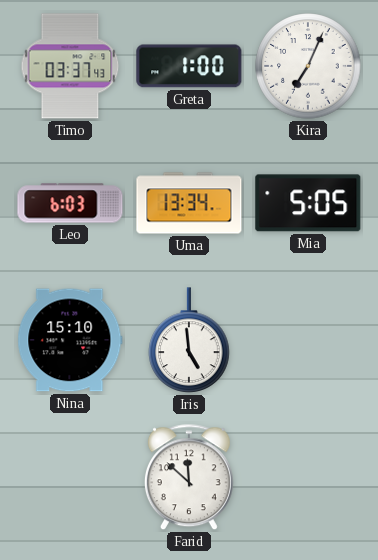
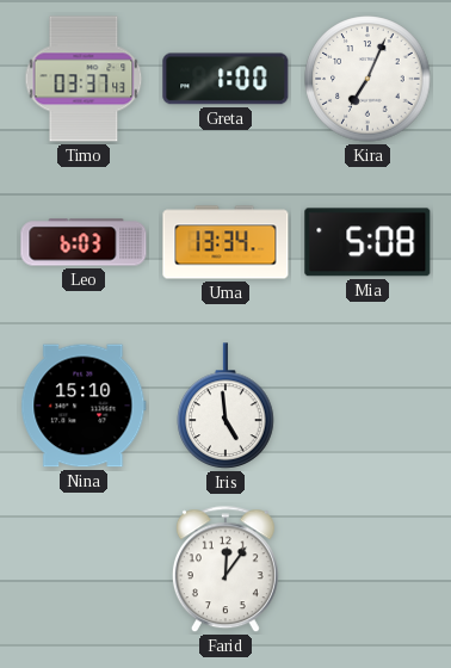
Mia: 5:05 -> 5:08 (367, 242)
Farid: 11:52 -> 12:06 (225, 570)
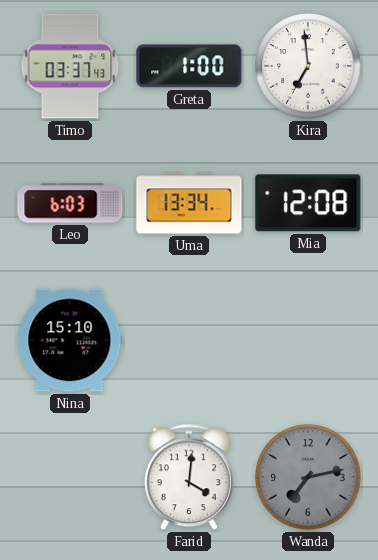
Kira: 7:04 -> 6:59 (308, 66)
Mia: 5:08 -> 12:08 (308, 203)
Iris: 4:59 -> none (225, 406)
Farid: 12:06 -> 4:01 (189, 478)
Wanda: none -> 7:13 (308, 477)
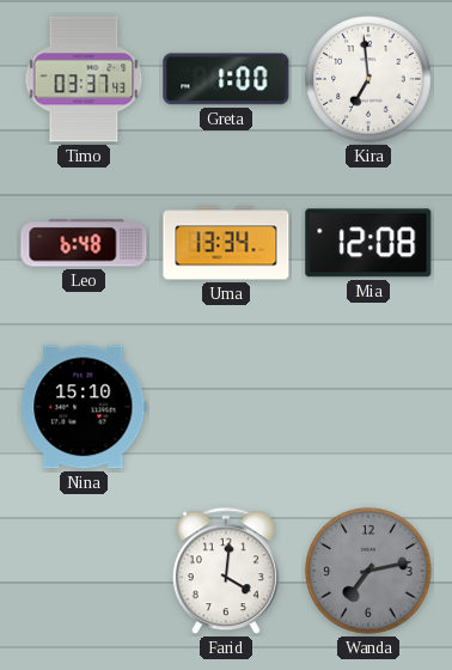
Leo: 6:03 -> 6:48 (84, 243)
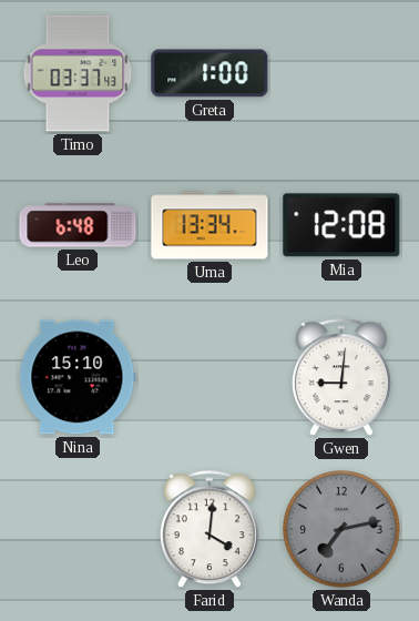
Kira: 6:59 -> none (368, 79)
Gwen: none -> 9:01 (341, 378)
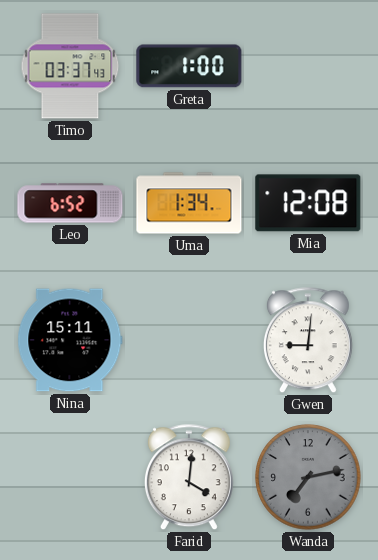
Leo: 6:48 -> 6:52 (70, 203)
Uma: 13:34 -> 1:34 (189, 203)
Nina: 15:10 -> 15:11 (70, 340)
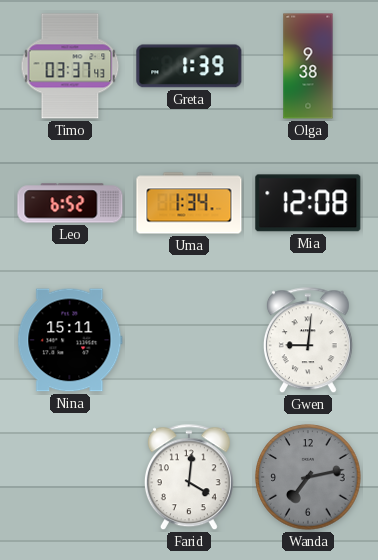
Greta: 1:00 -> 1:39 (189, 66)
Olga: none -> 9:38 (308, 66)
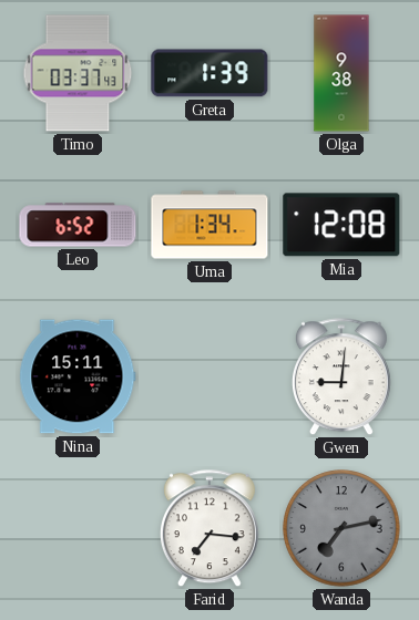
Farid: 4:01 -> 7:16 (209, 529)
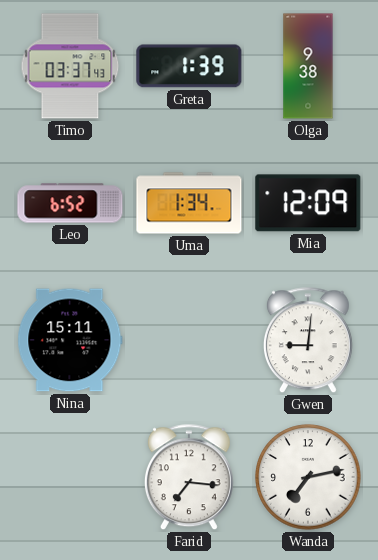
Mia: 12:08 -> 12:09 (308, 203)
Wanda dial: grey -> white (308, 477)
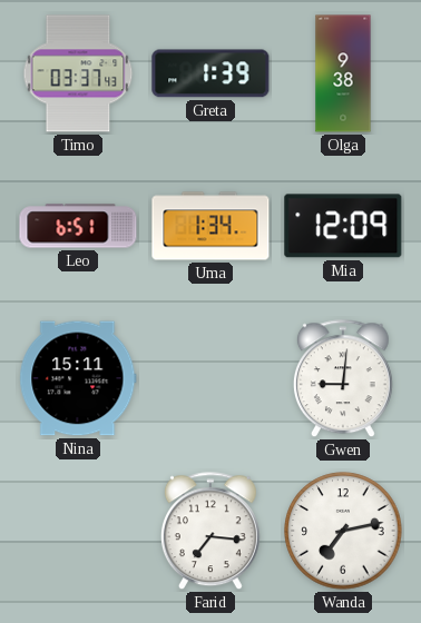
Leo: 6:52 -> 6:51 (78, 226)
